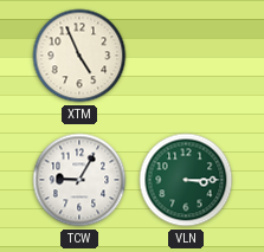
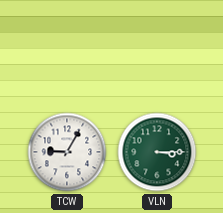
XTM: 4:56 -> none (79, 56)
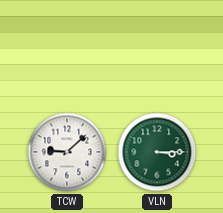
TCW: 9:05 -> 9:08 (67, 152)
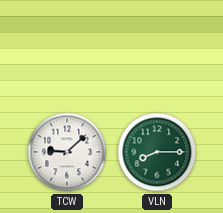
VLN: 3:15 -> 8:15 (157, 152)
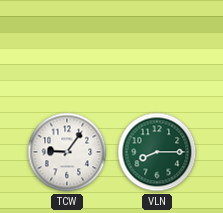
TCW: 9:08 -> 9:06 (67, 152)
